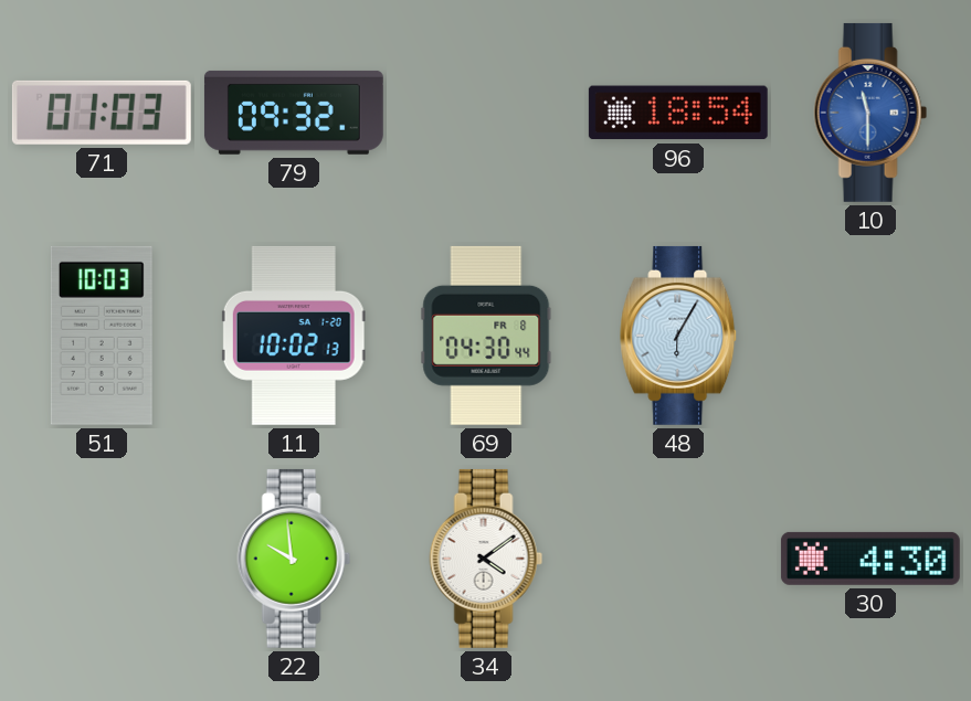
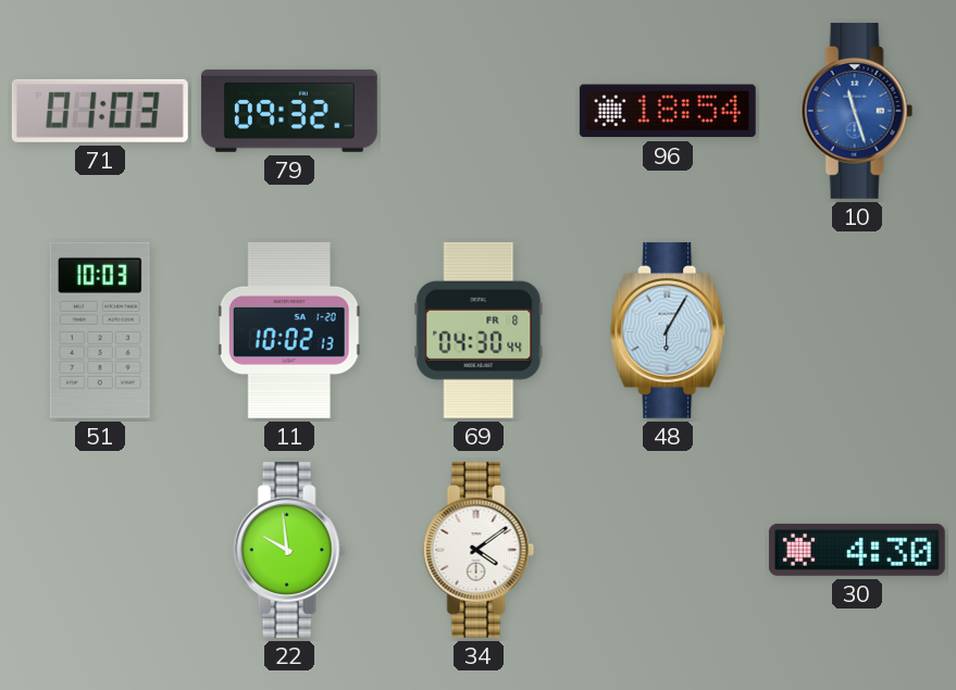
10: 11:30 -> 11:27 (857, 111)
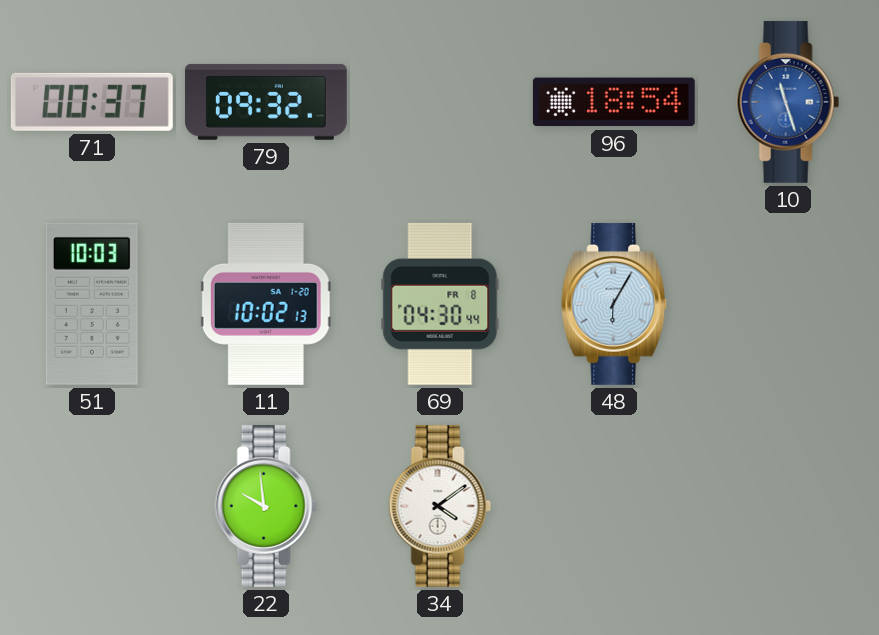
71: 01:03 -> 00:37 (92, 102)
30: 4:30 -> none (857, 550)
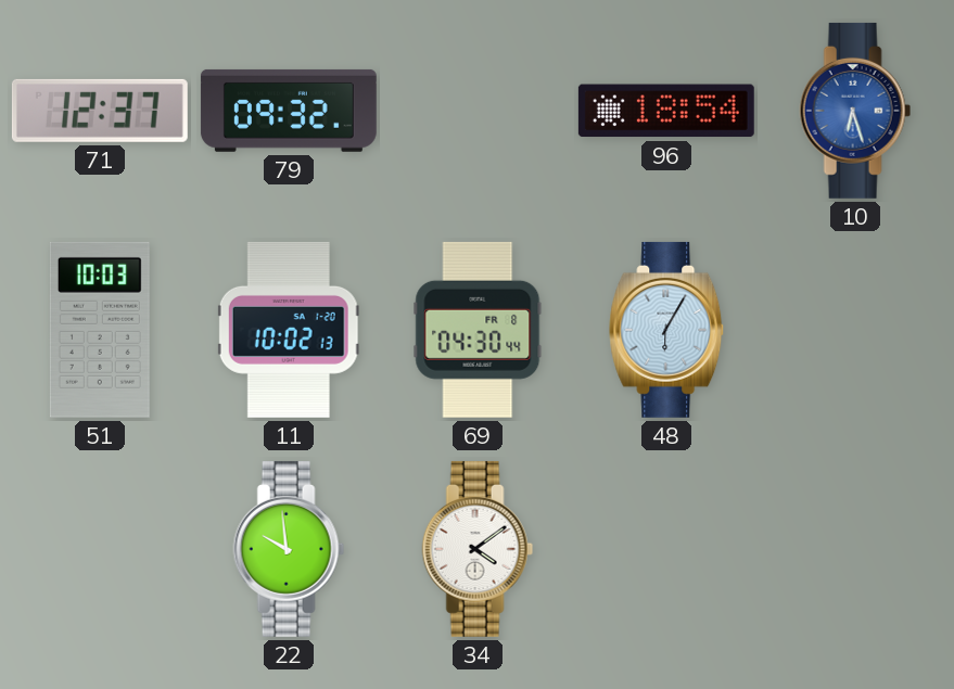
71: 00:37 -> 12:37 (100, 111)
10: 11:27 -> 6:27 (855, 111)
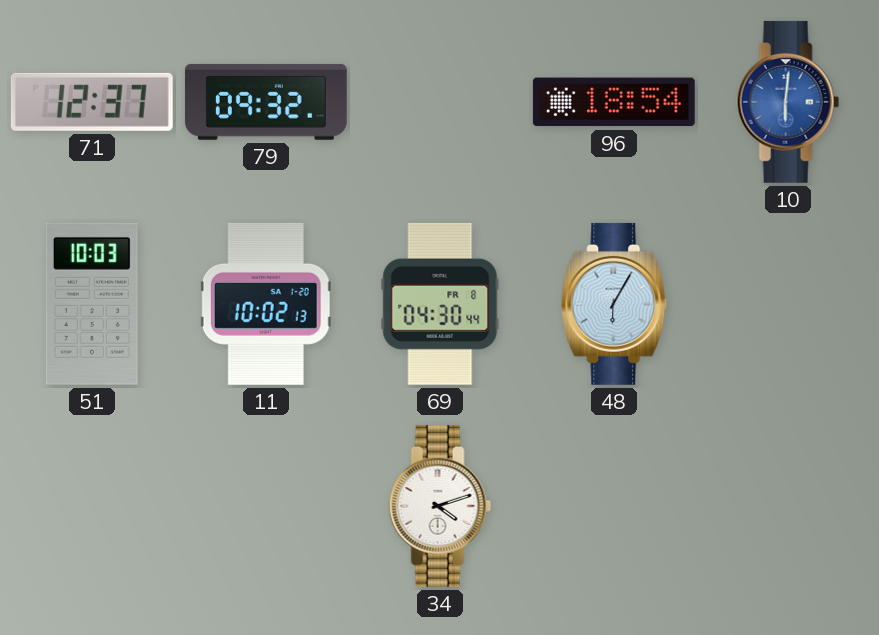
10: 6:27 -> 6:01 (788, 102)
22: 9:59 -> none (289, 549)
34: 4:09 -> 4:12 (440, 506)
